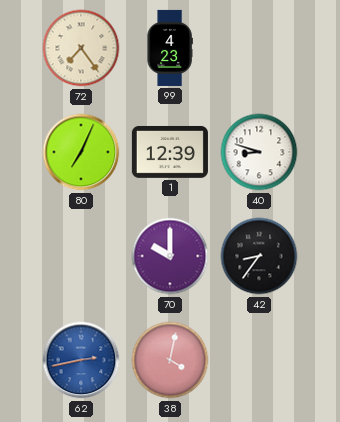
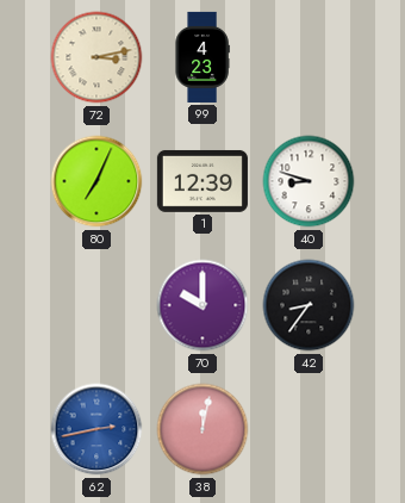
72: 7:24 -> 3:13 (96, 57)
38: 4:02 -> 12:02 (202, 429)
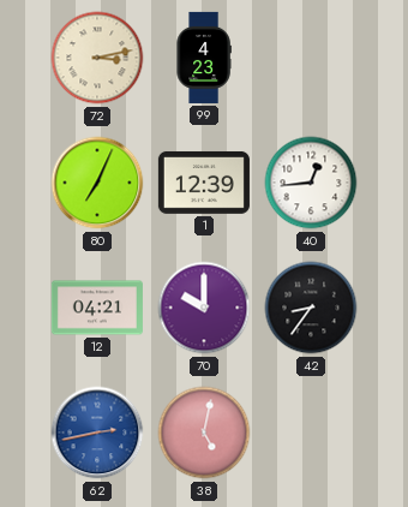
40: 8:48 -> 12:44 (311, 183)
12: none -> 04:21 (97, 308)
38: 12:02 -> 5:02 (204, 433)
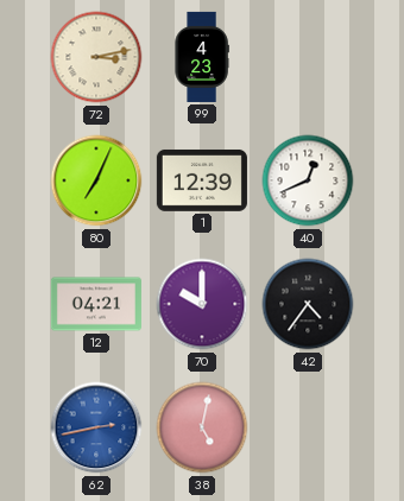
40: 12:44 -> 12:41 (308, 180)
42: 8:36 -> 4:36 (308, 304)
